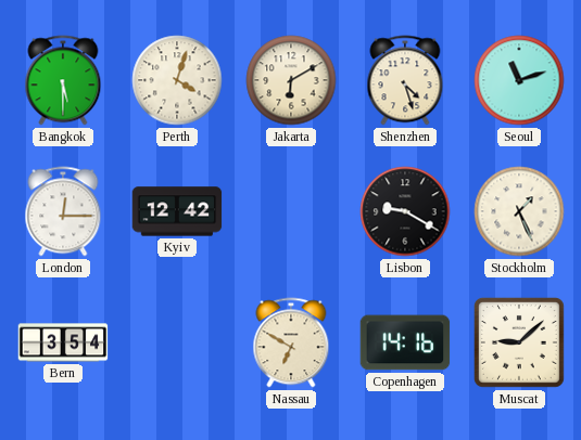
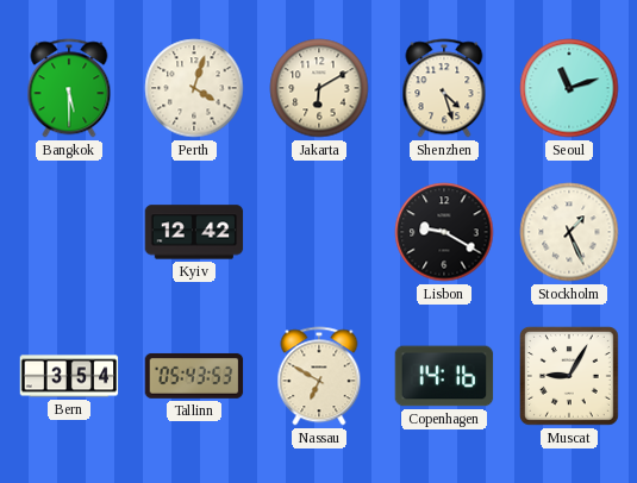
London: 12:15 -> none (63, 211)
Tallinn: none -> 05:43 (194, 376)
Muscat: 9:08 -> 9:05 (569, 376)
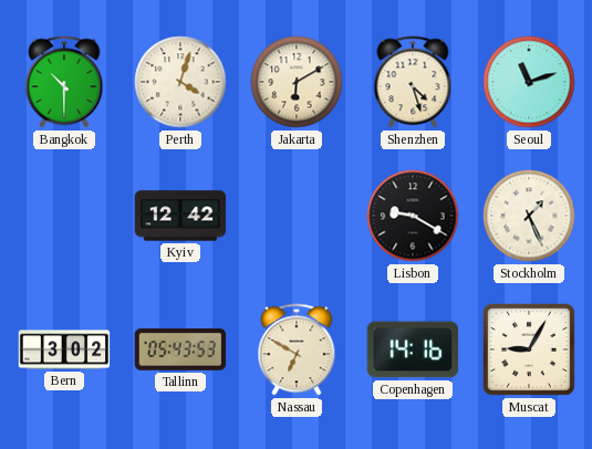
Bangkok: 5:30 -> 10:30 (64, 82)
Bern: 3:54 -> 3:02 (64, 349)
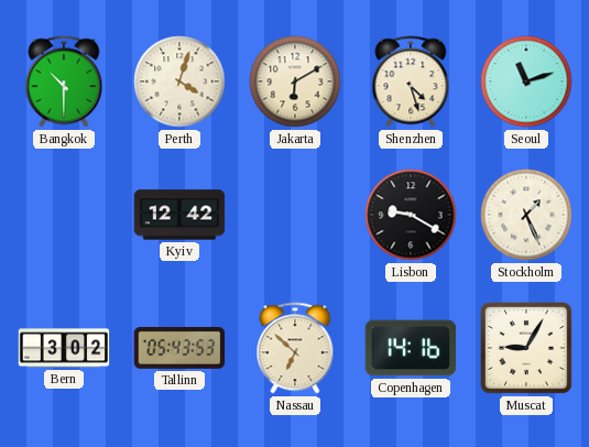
Nassau: 6:50 -> 6:52 (295, 348)
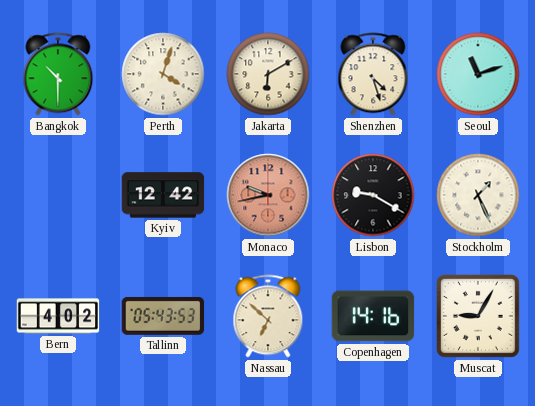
Monaco: none -> 9:43 (268, 195)
Bern: 3:02 -> 4:02 (58, 316)
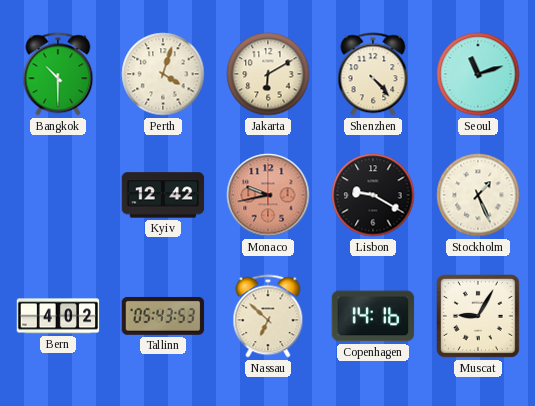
Shenzhen: 4:27 -> 4:23 (373, 74)
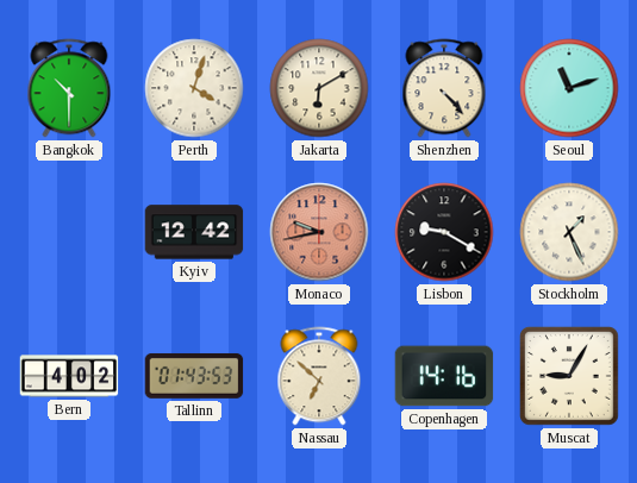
Tallinn: 05:43 -> 01:43 (194, 376)
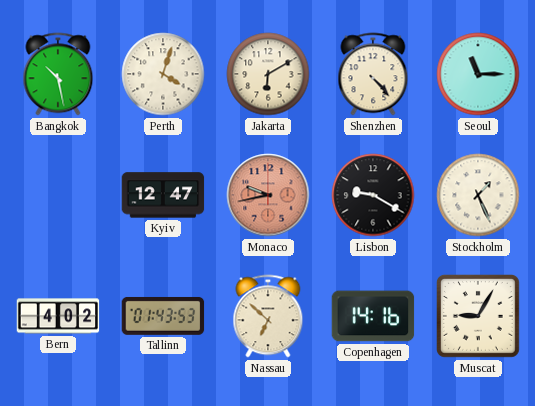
Bangkok: 10:30 -> 10:28 (58, 74)
Seoul: 11:12 -> 11:15 (478, 74)
Kyiv: 12:42 -> 12:47 (163, 195)
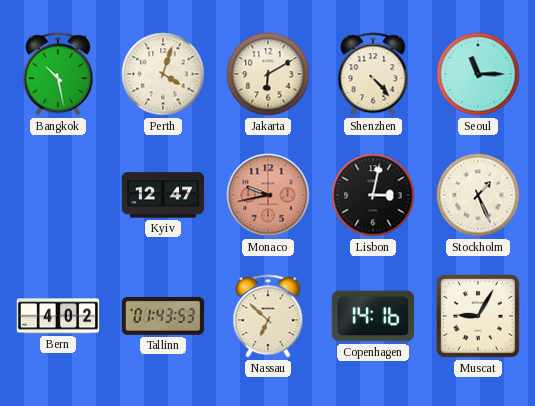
Lisbon: 9:20 -> 3:02 (373, 195)
